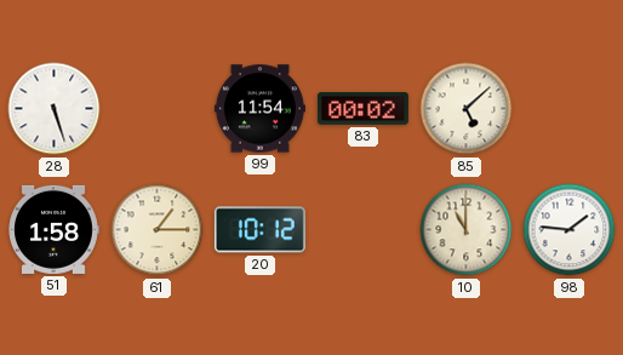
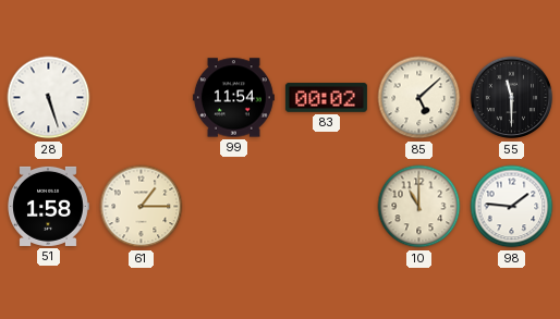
55: none -> 11:30 (512, 98)
20: 10:12 -> none (259, 230)
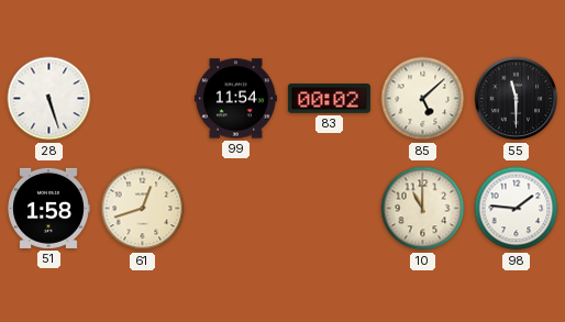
61: 1:15 -> 12:42 (143, 209)
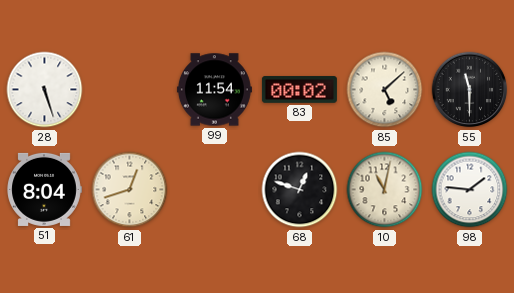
51: 1:58 -> 8:04 (44, 189)
68: none -> 12:48 (300, 190)
10: 11:00 -> 11:02 (385, 190)
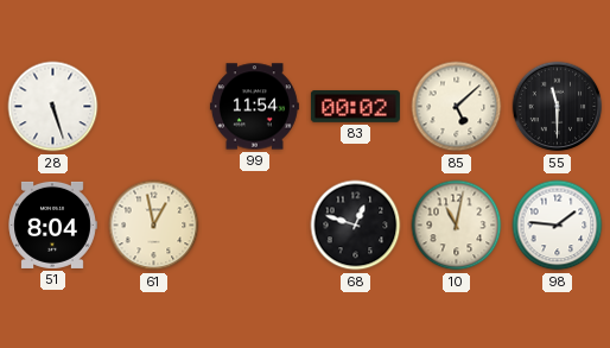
61: 12:42 -> 12:58 (154, 226)
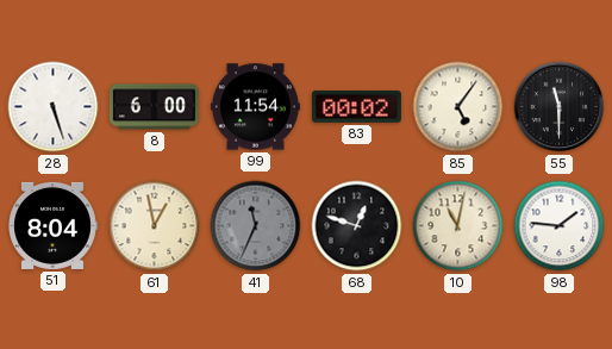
8: none -> 6:00 (154, 107)
85: 5:08 -> 5:06 (458, 107)
41: none -> 11:34 (256, 226)
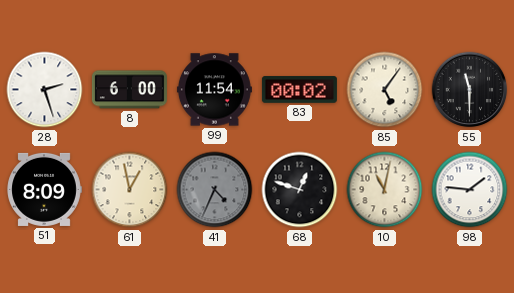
28: 5:27 -> 2:27 (45, 90)
51: 8:04 -> 8:09 (44, 189)
41: 11:34 -> 4:34 (215, 190)
